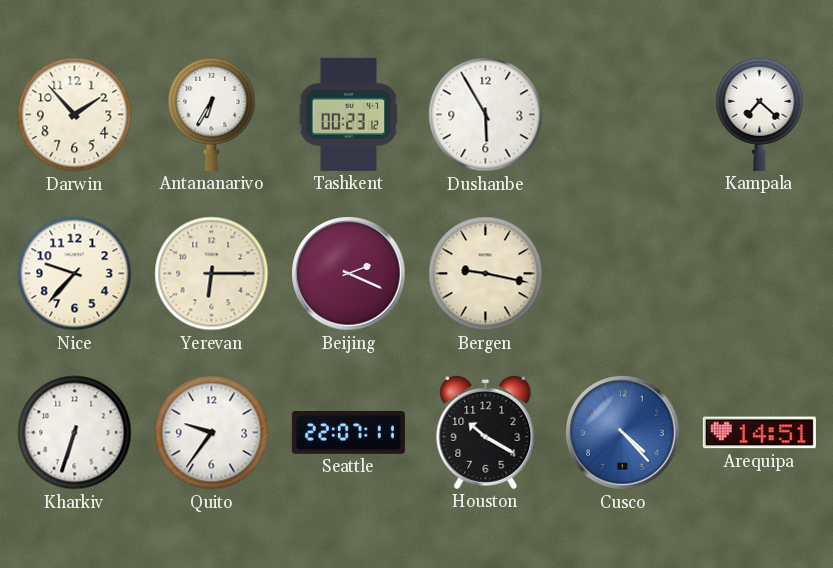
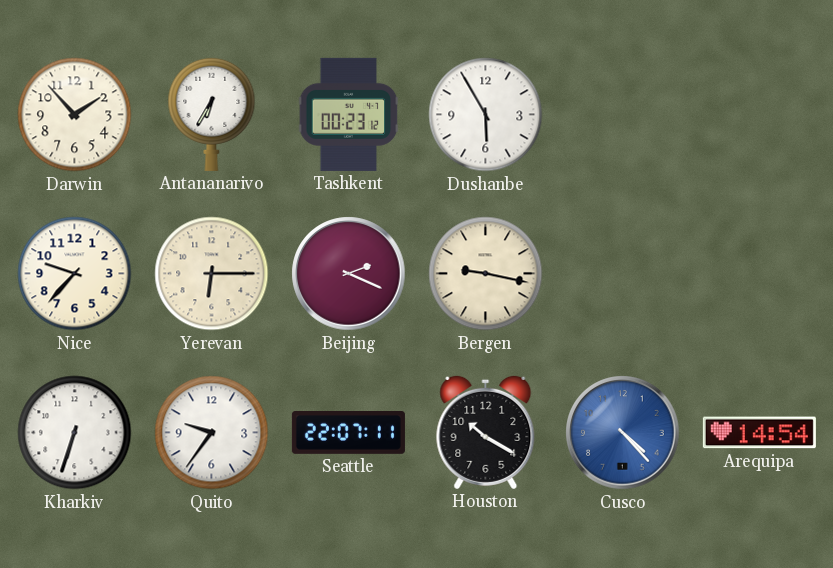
Kampala: 7:22 -> none (760, 114)
Arequipa: 14:51 -> 14:54 (759, 433)
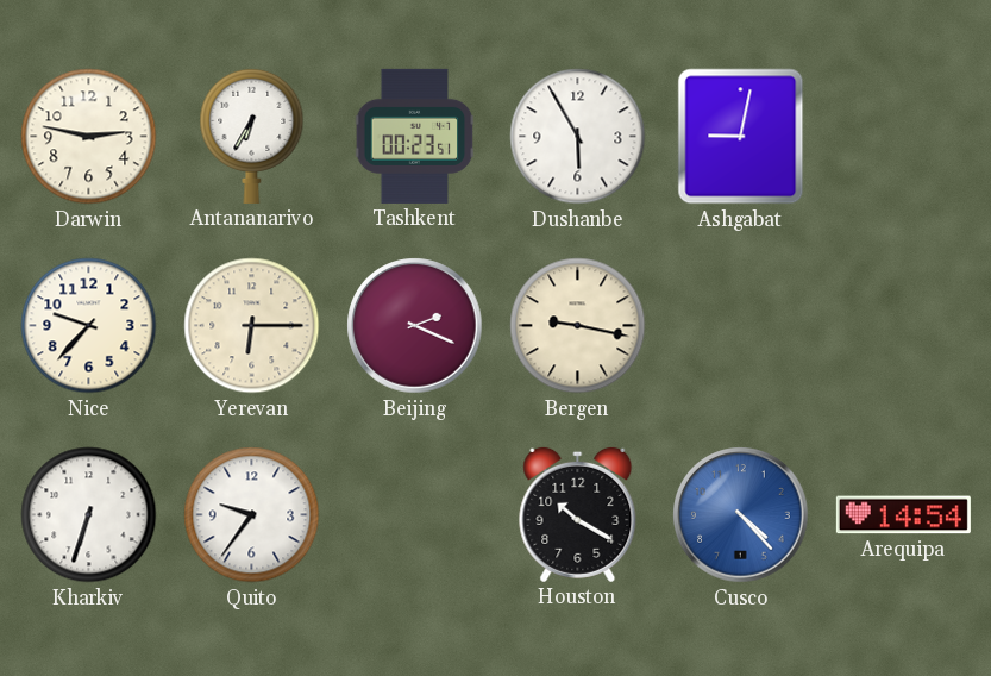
Darwin: 1:53 -> 2:47 (89, 137)
Tashkent: 00:23:12 -> 00:23:51 (415, 136)
Ashgabat: none -> 9:02 (741, 137)
Seattle: 22:07 -> none (348, 433)
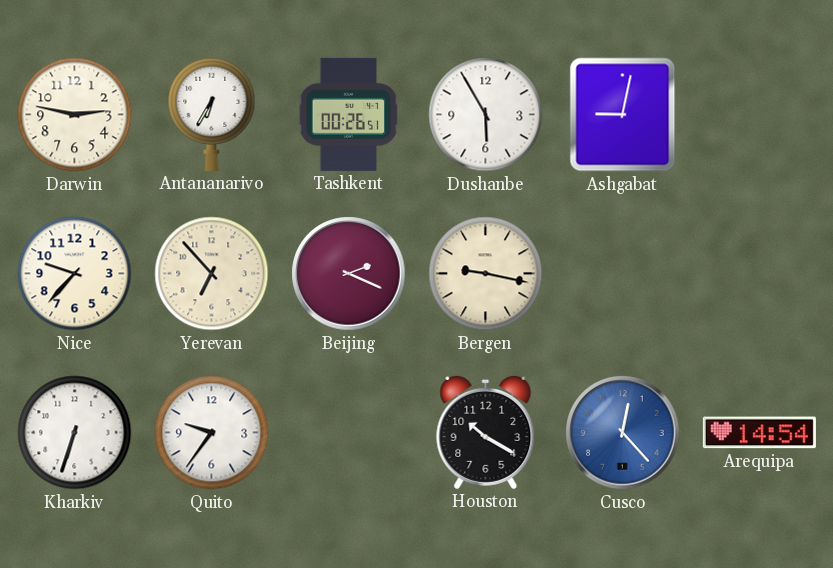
Tashkent: 00:23 -> 00:26 (349, 114)
Yerevan: 6:15 -> 6:53 (212, 274)
Cusco: 4:23 -> 12:23 (623, 433)
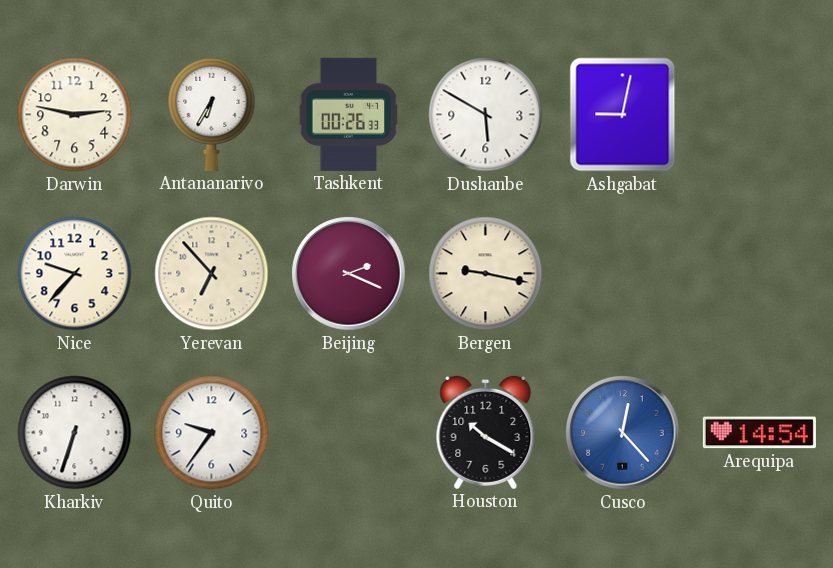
Tashkent: 00:26:51 -> 00:26:33 (349, 114)
Dushanbe: 5:55 -> 5:50 (486, 115)
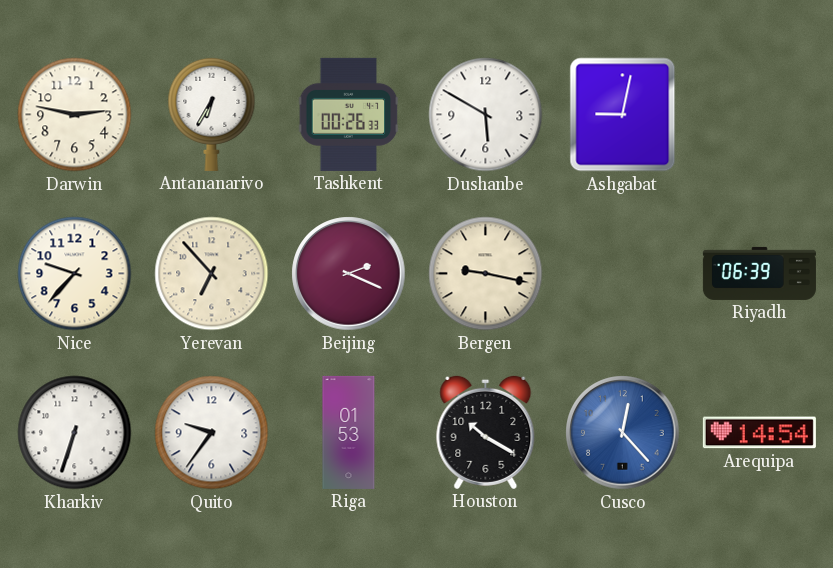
Riyadh: none -> 06:39 (759, 273)
Riga: none -> 01:53 (349, 432)
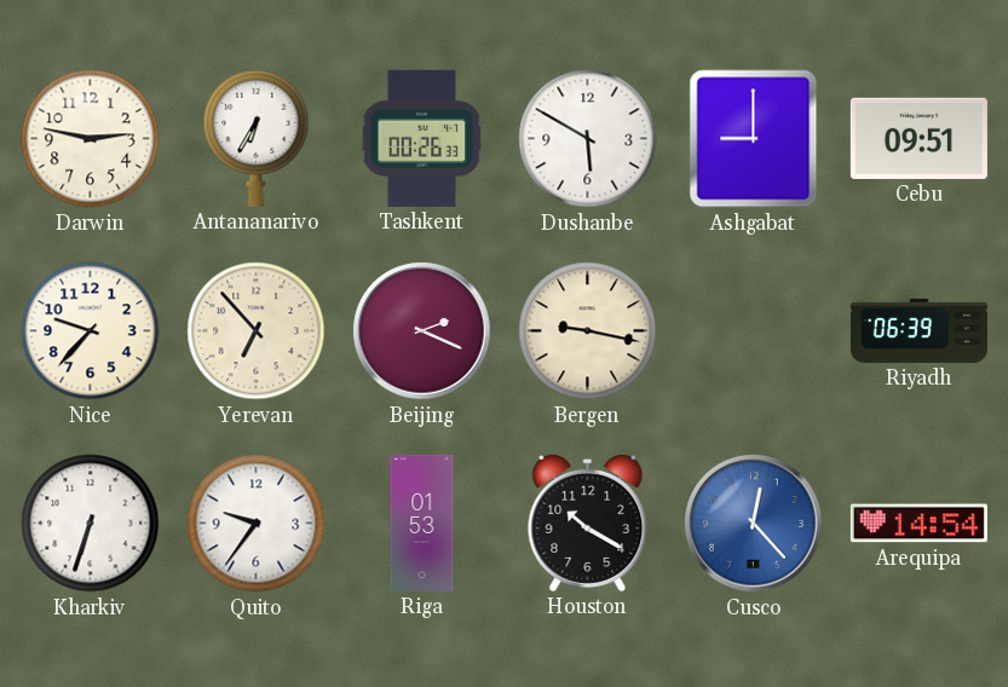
Ashgabat: 9:02 -> 9:00 (754, 139)
Cebu: none -> 09:51 (918, 138)
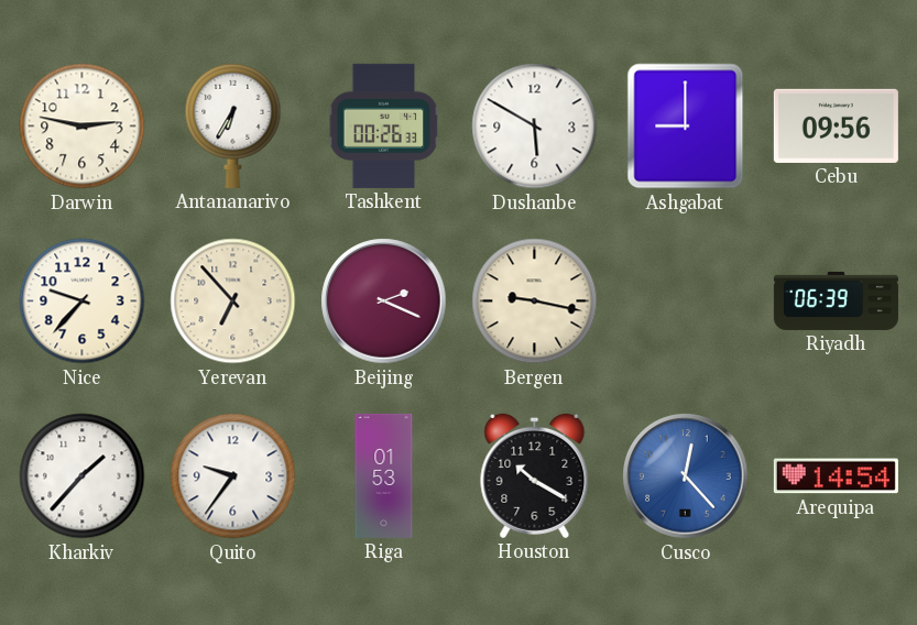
Cebu: 09:51 -> 09:56 (836, 125)
Kharkiv: 6:33 -> 1:37 (83, 476)
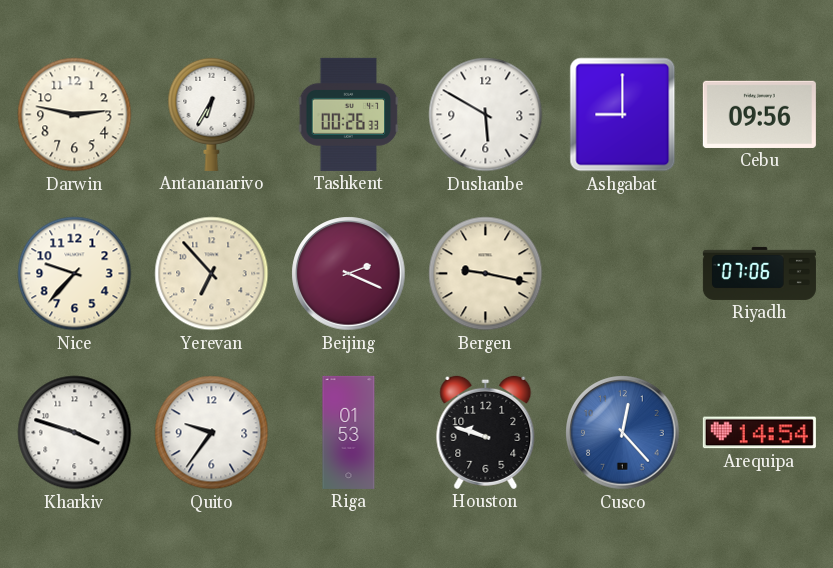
Riyadh: 06:39 -> 07:06 (759, 273)
Kharkiv: 1:37 -> 3:48 (75, 433)
Houston: 10:20 -> 9:48 (486, 432)
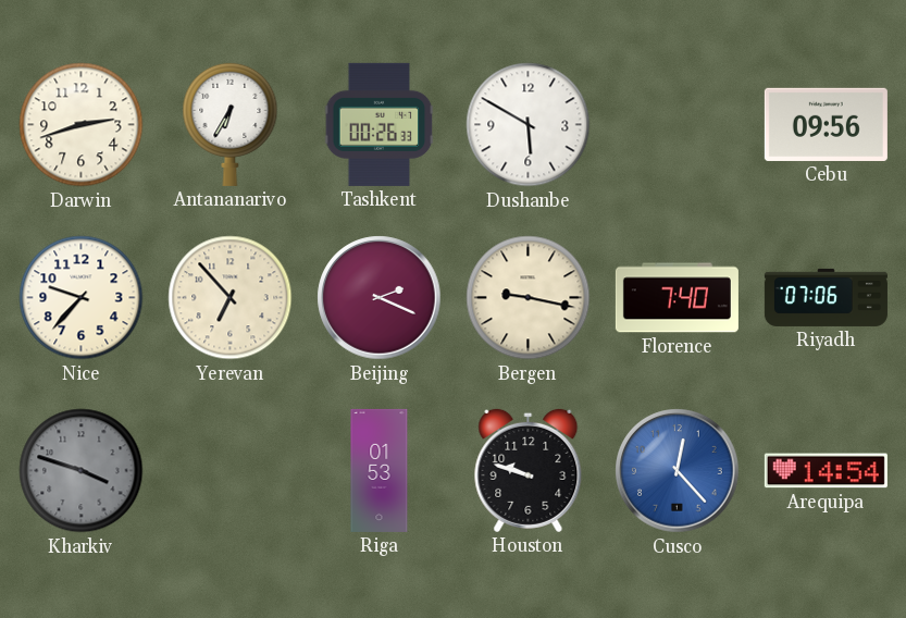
Darwin: 2:47 -> 2:42 (82, 125)
Ashgabat: 9:00 -> none (623, 115)
Florence: none -> 7:40 (677, 298)
Kharkiv dial: white -> grey (82, 471)
Quito: 9:36 -> none (212, 433)
